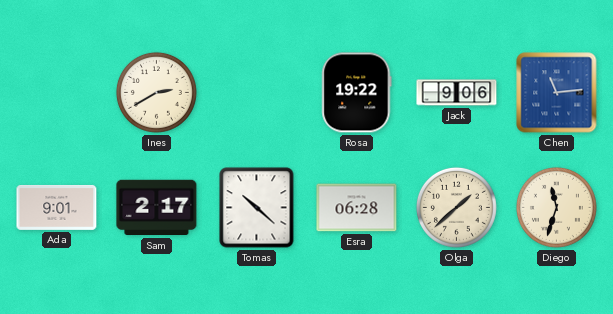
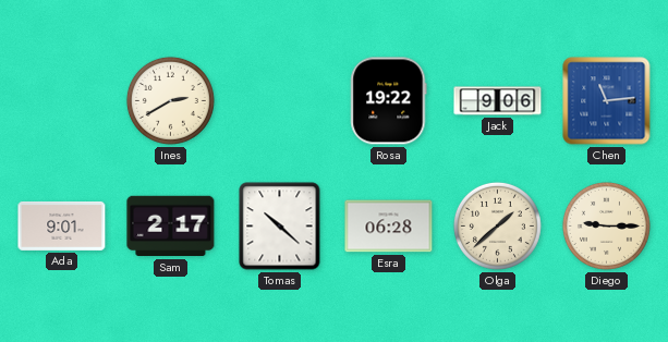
Diego: 11:33 -> 9:15 (606, 225)
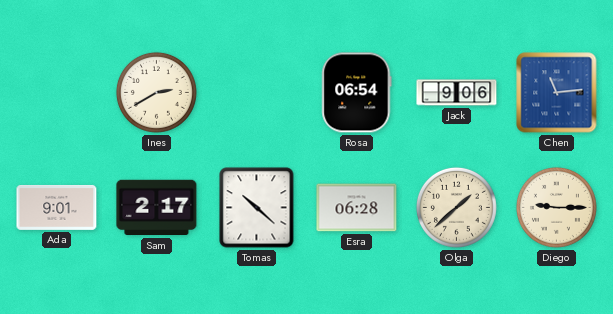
Rosa: 19:22 -> 06:54 (357, 93)
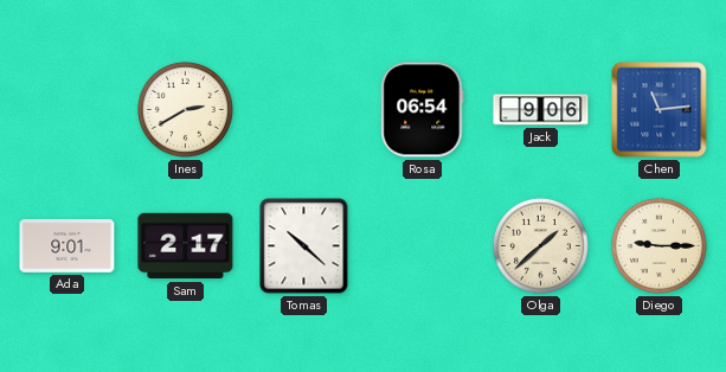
Esra: 06:28 -> none (357, 208)
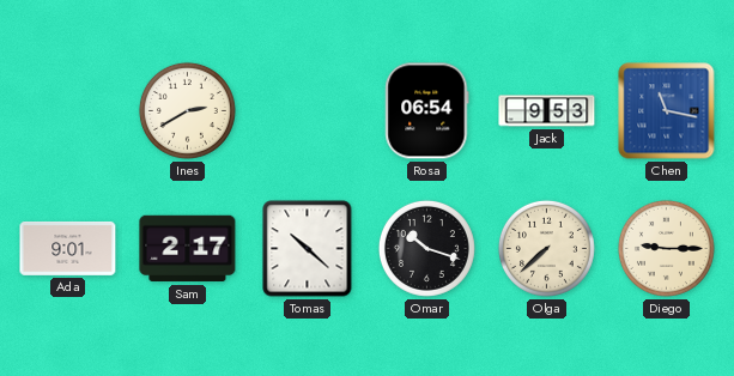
Jack: 9:06 -> 9:53 (547, 111)
Chen: 11:14 -> 11:17 (667, 111)
Omar: none -> 10:18 (426, 248)
Olga: 1:38 -> 7:38 (546, 248)
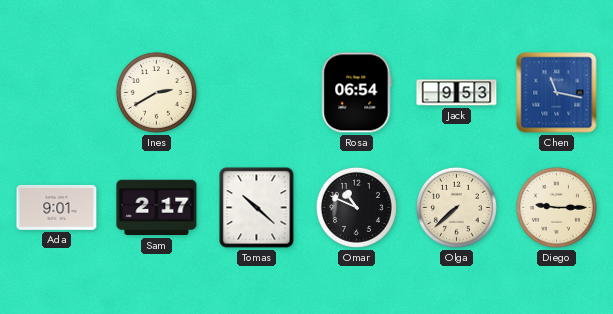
Omar: 10:18 -> 10:49 (356, 207)
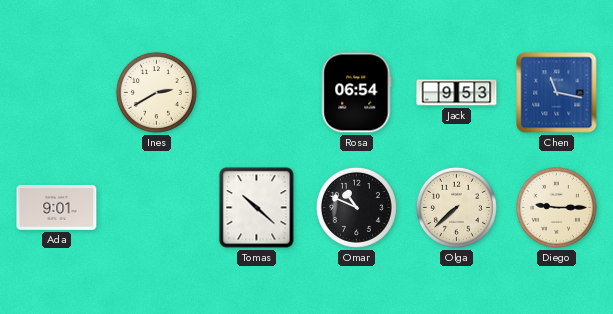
Sam: 2:17 -> none (157, 208)
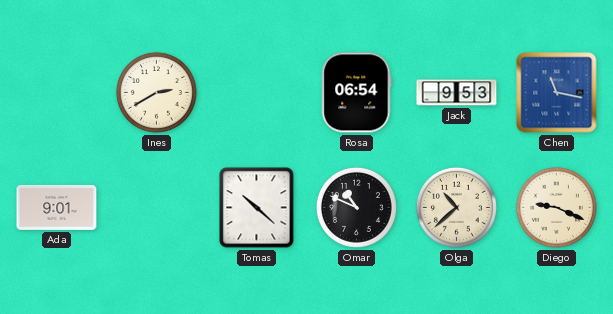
Olga: 7:38 -> 10:38 (456, 207)
Diego: 9:15 -> 9:19 (556, 207)
